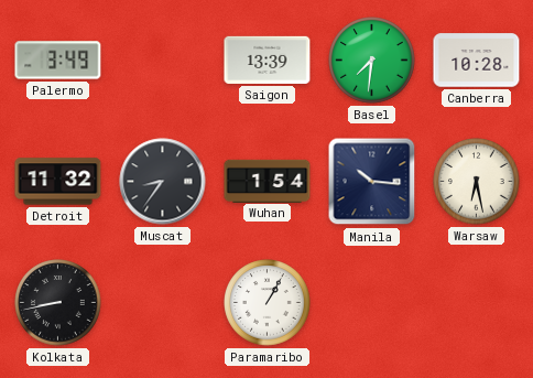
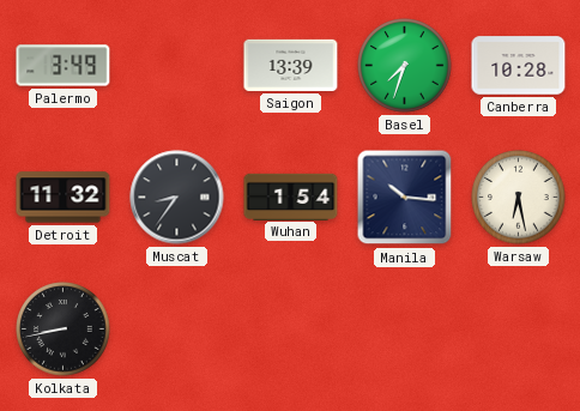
Basel: 7:31 -> 7:33 (405, 66)
Paramaribo: 1:05 -> none (268, 303)
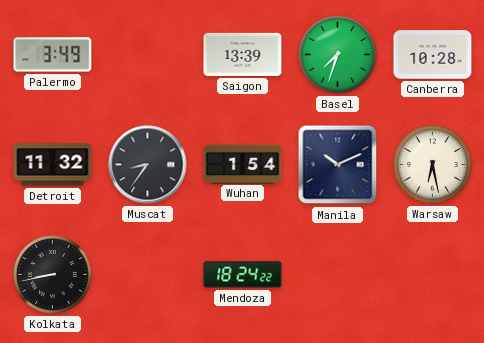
Manila: 10:16 -> 10:11 (338, 165)
Mendoza: none -> 18:24 (243, 275)
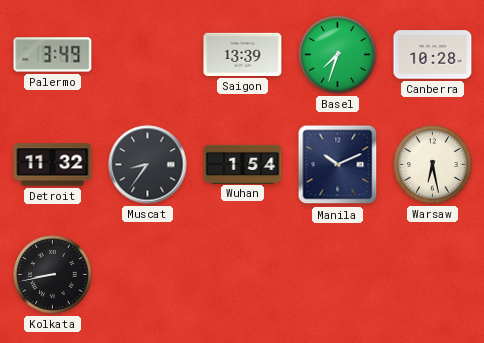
Mendoza: 18:24 -> none (243, 275)
